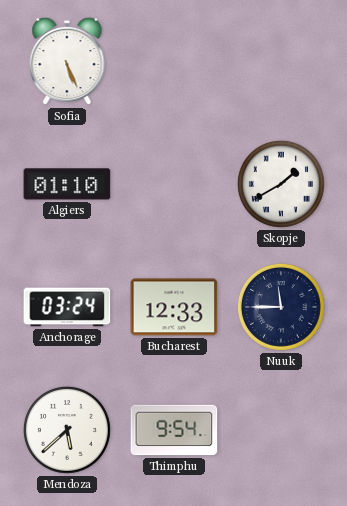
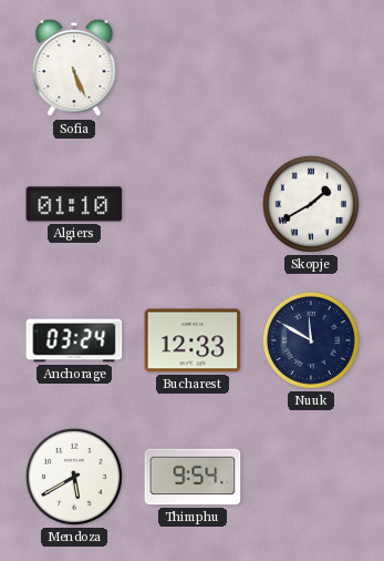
Nuuk: 11:45 -> 11:50 (311, 340)
Mendoza: 5:38 -> 5:40 (74, 477)
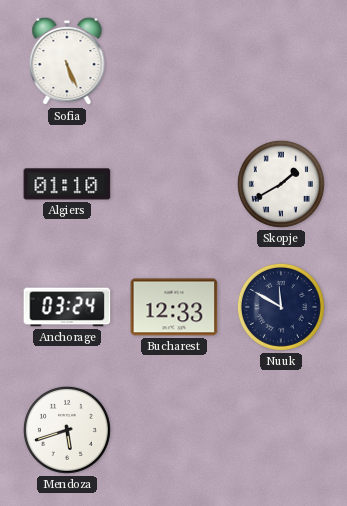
Mendoza: 5:40 -> 5:42 (67, 430)
Thimphu: 9:54 -> none (193, 477)
